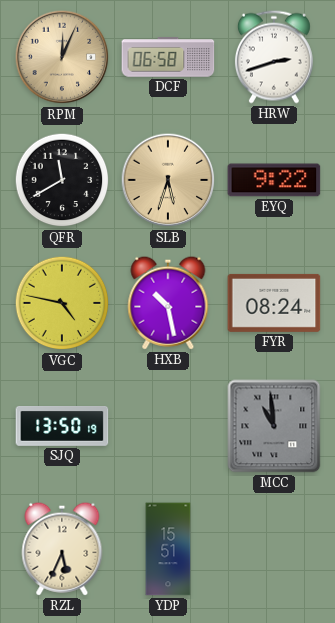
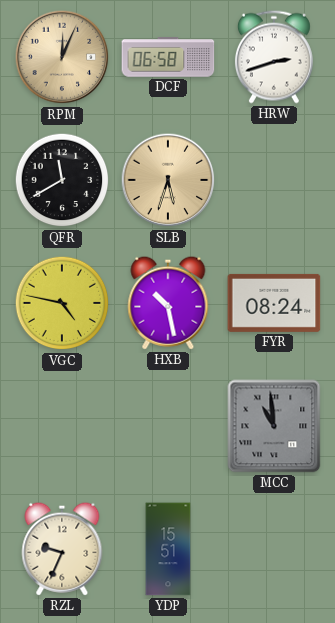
EYQ: 9:22 -> none (274, 180)
SJQ: 13:50 -> none (62, 427)
RZL: 5:34 -> 9:34 (62, 549)
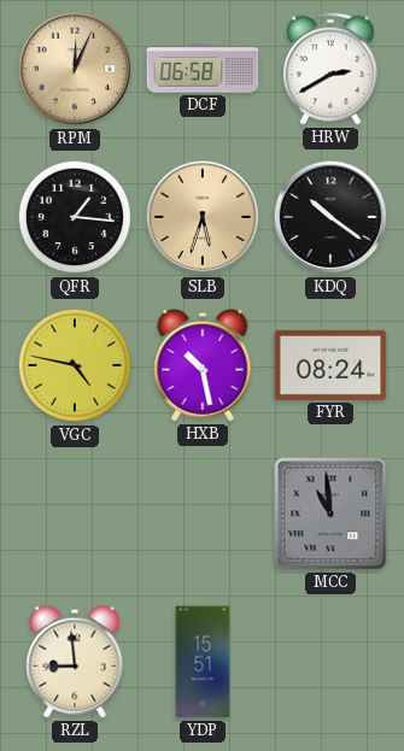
HRW: 2:42 -> 2:40 (330, 69)
QFR: 11:40 -> 1:16 (75, 217)
KDQ: none -> 10:21 (330, 217)
RZL: 9:34 -> 8:59 (75, 662)
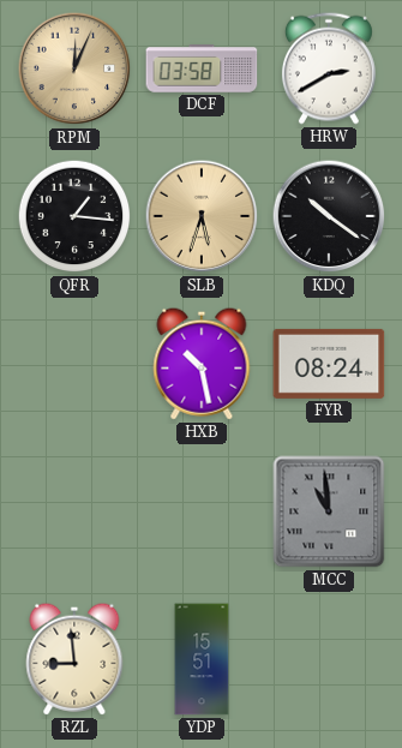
DCF: 06:58 -> 03:58 (202, 68)
VGC: 4:47 -> none (75, 365)
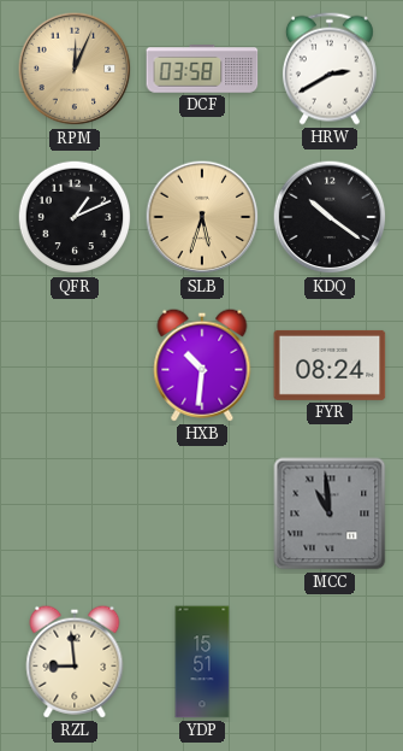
QFR: 1:16 -> 1:11 (75, 217)
HXB: 10:28 -> 10:31 (202, 365)
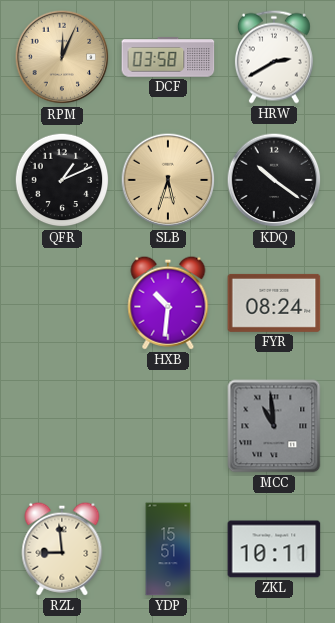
ZKL: none -> 10:11 (274, 549)
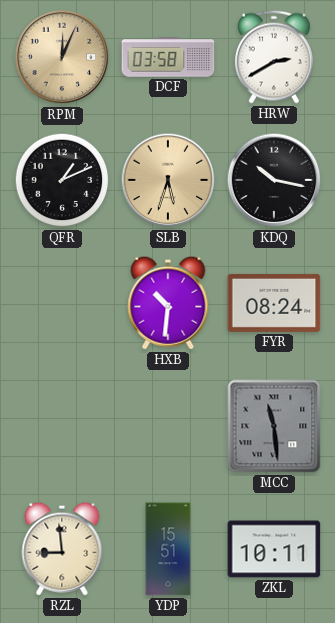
KDQ: 10:21 -> 10:17 (274, 180)
MCC: 10:59 -> 11:29 (274, 426)
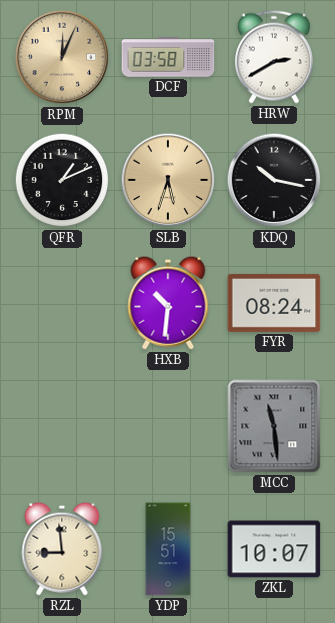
ZKL: 10:11 -> 10:07 (274, 549)
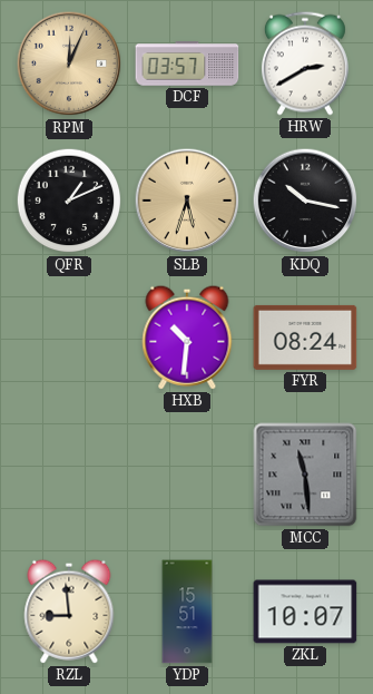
DCF: 03:58 -> 03:57 (187, 63)
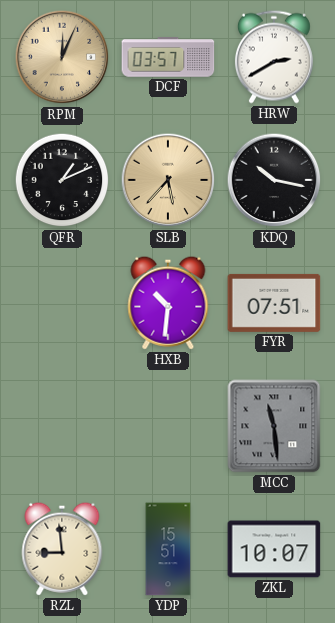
SLB: 5:33 -> 5:37 (168, 180)
FYR: 08:24 -> 07:51 (274, 303)
